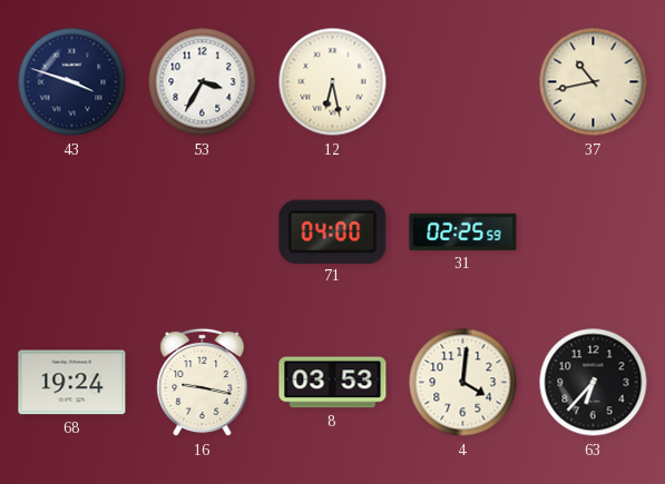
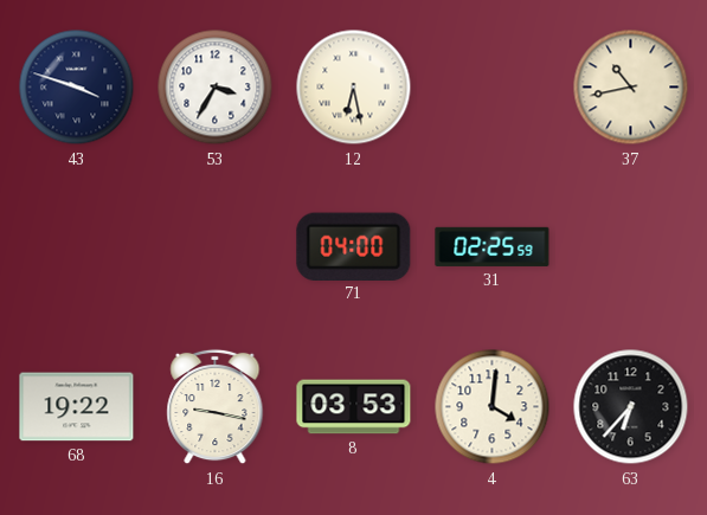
68: 19:24 -> 19:22 (77, 407)
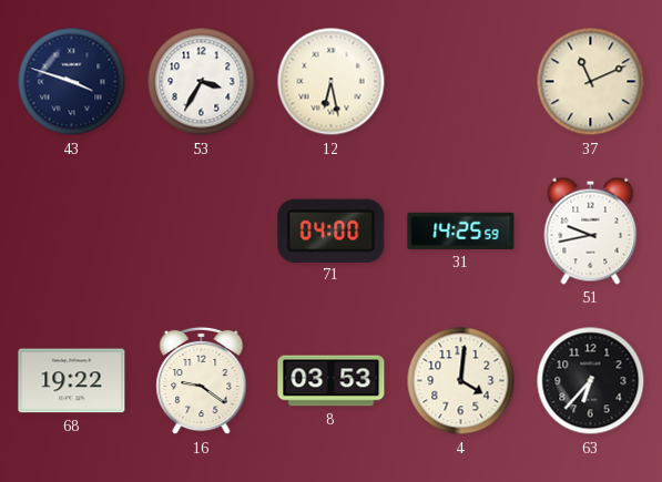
37: 10:43 -> 11:11 (591, 82)
31: 02:25 -> 14:25 (461, 230)
51: none -> 9:43 (591, 230)
16: 9:17 -> 9:21 (202, 381)
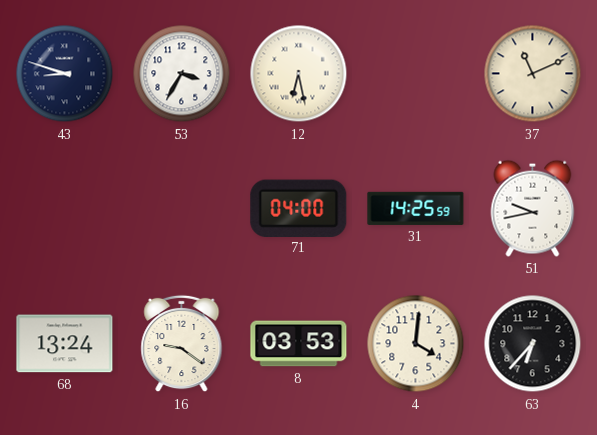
43: 3:48 -> 8:48 (65, 74)
68: 19:22 -> 13:24 (65, 344)
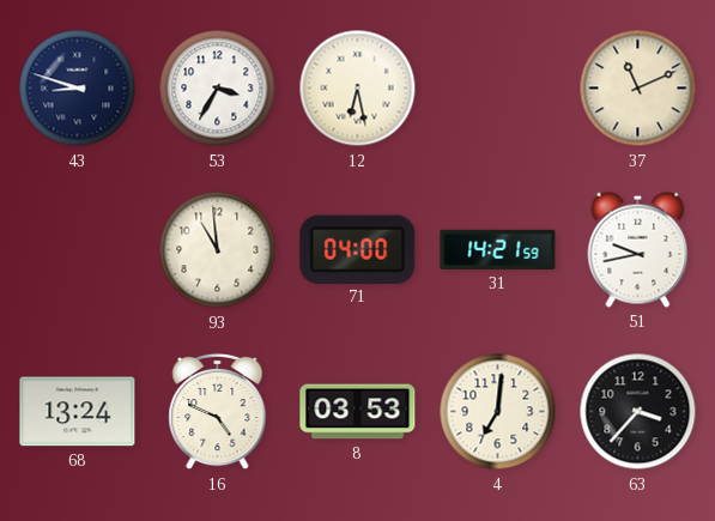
93: none -> 10:59 (218, 250)
31: 14:25 -> 14:21 (498, 249)
16: 9:21 -> 4:49 (218, 412)
4: 4:01 -> 7:01 (498, 412)
63: 6:37 -> 3:37 (638, 412)
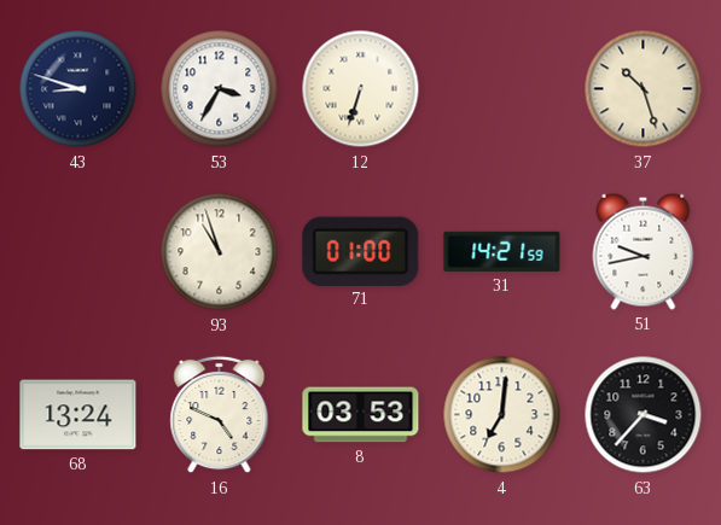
12: 6:28 -> 6:33 (361, 89)
37: 11:11 -> 10:27 (644, 89)
93: 10:59 -> 10:57 (220, 252)
71: 04:00 -> 01:00 (361, 251)
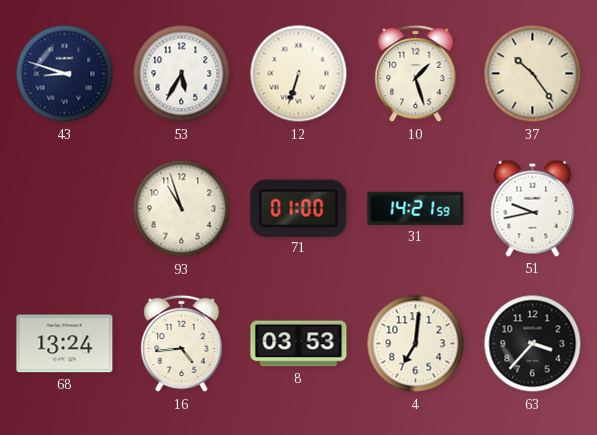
53: 3:35 -> 5:35 (182, 74)
10: none -> 1:27 (416, 74)
37: 10:27 -> 10:24 (533, 74)
16: 4:49 -> 4:44 (182, 344)
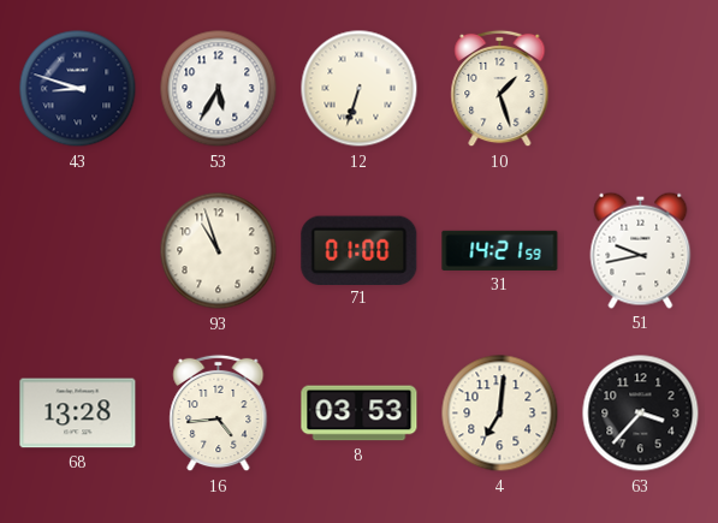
37: 10:24 -> none (533, 74)
68: 13:24 -> 13:28 (78, 414)
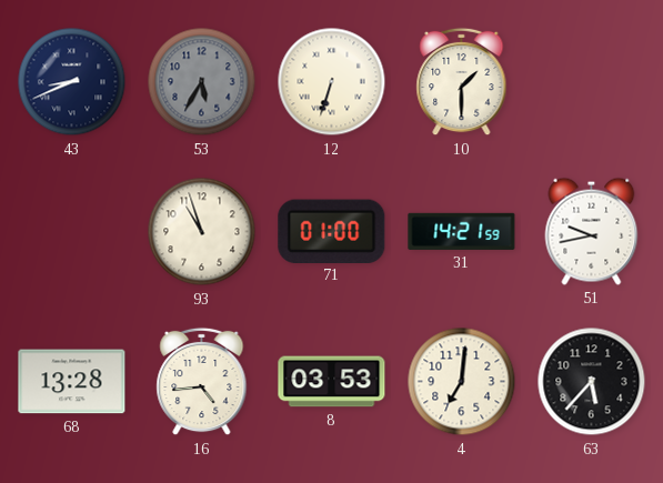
43: 8:48 -> 8:41 (72, 82)
53 dial: white -> grey (202, 82)
10: 1:27 -> 1:30 (462, 82)
63: 3:37 -> 5:37 (592, 382)
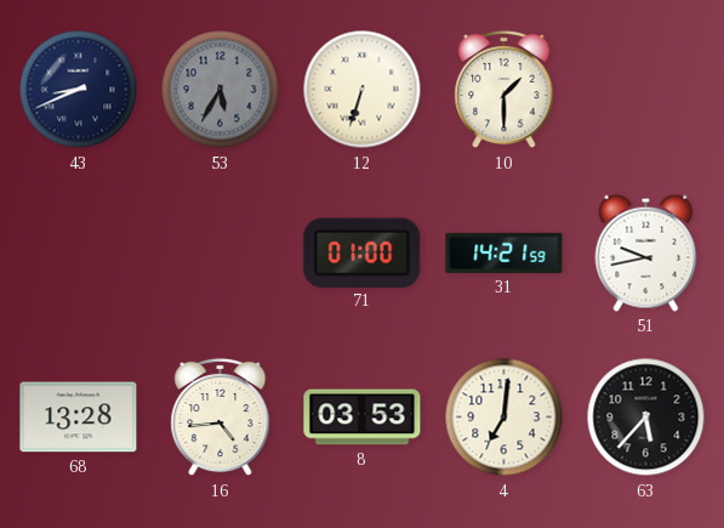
93: 10:57 -> none (202, 232)
